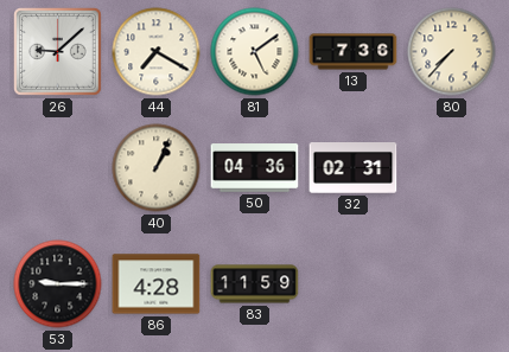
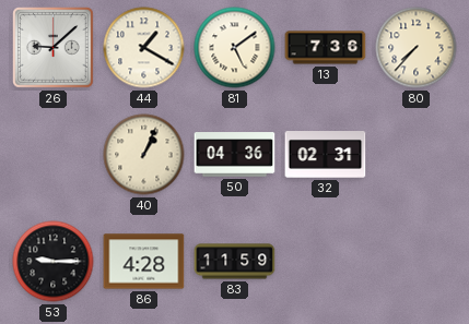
44: 7:20 -> 1:20 (144, 48)
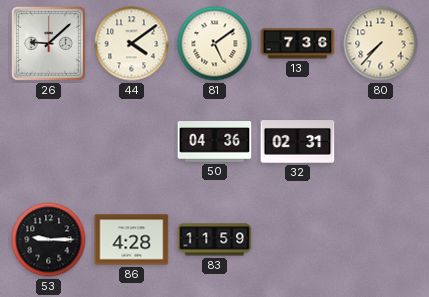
44: 1:20 -> 4:09 (132, 44)
40: 1:04 -> none (144, 155)
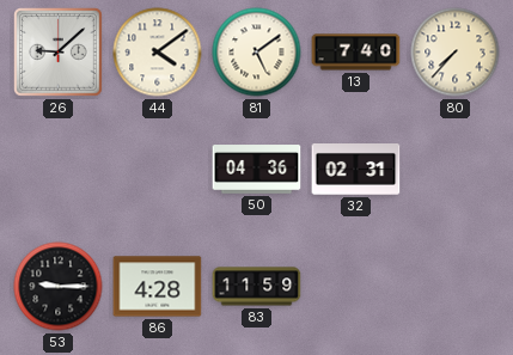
13: 7:36 -> 7:40 (356, 53)
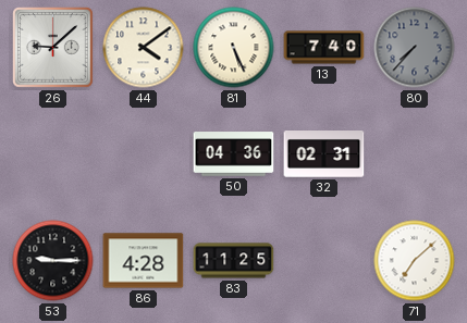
81: 5:09 -> 5:26 (234, 48)
80 dial: cream -> grey (415, 48)
83: 11:59 -> 11:25 (234, 261)
71: none -> 7:08 (415, 261)
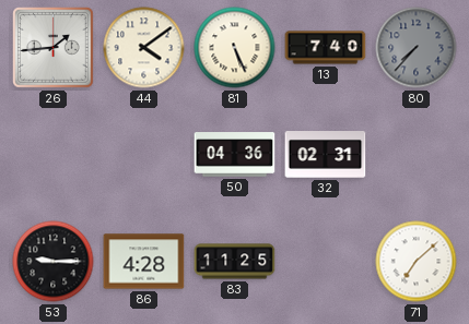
26: 9:08 -> 1:44 (54, 48)
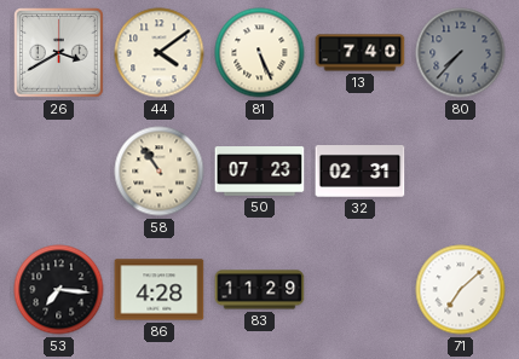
26: 1:44 -> 3:40 (59, 53)
58: none -> 10:54 (160, 172)
50: 04:36 -> 07:23 (260, 172)
53: 9:15 -> 7:16 (59, 290)
83: 11:25 -> 11:29 (260, 290)
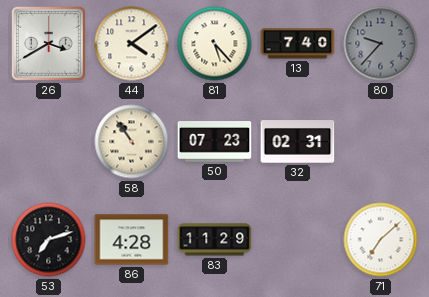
81: 5:26 -> 5:23 (215, 44)
80: 7:37 -> 9:37 (381, 44)
53: 7:16 -> 7:12 (49, 240)
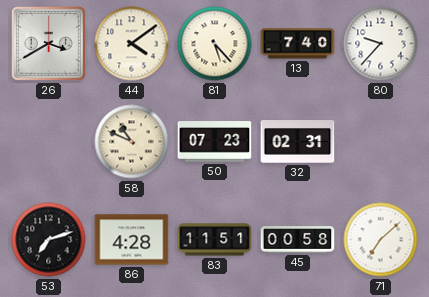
80 dial: grey -> white (381, 44)
58: 10:54 -> 10:49 (132, 142)
83: 11:29 -> 11:51 (215, 240)
45: none -> 00:58 (298, 240)
